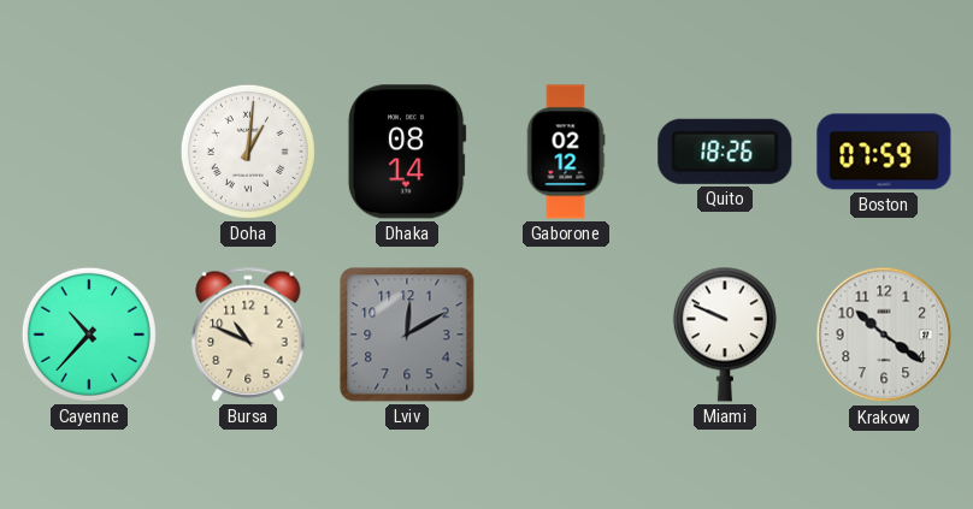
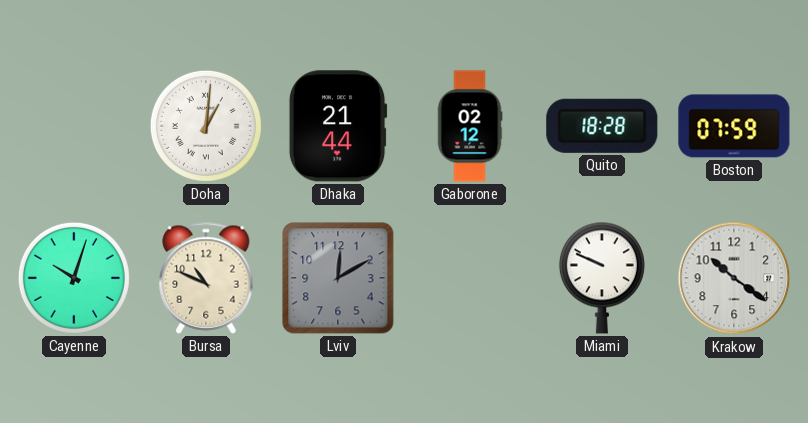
Dhaka: 08:14 -> 21:44 (338, 126)
Quito: 18:26 -> 18:28 (602, 126)
Cayenne: 10:37 -> 10:03 (74, 278)
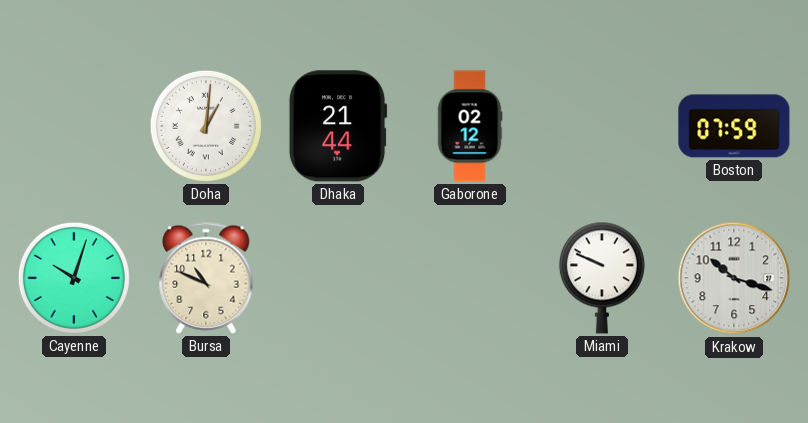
Quito: 18:28 -> none (602, 126)
Lviv: 12:10 -> none (338, 278)
Krakow: 10:21 -> 10:18 (734, 278)
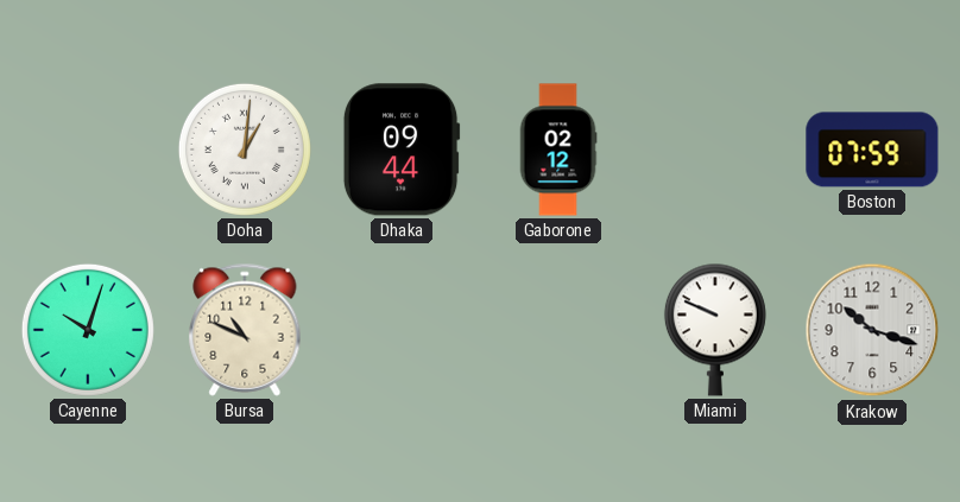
Dhaka: 21:44 -> 09:44 (402, 150)
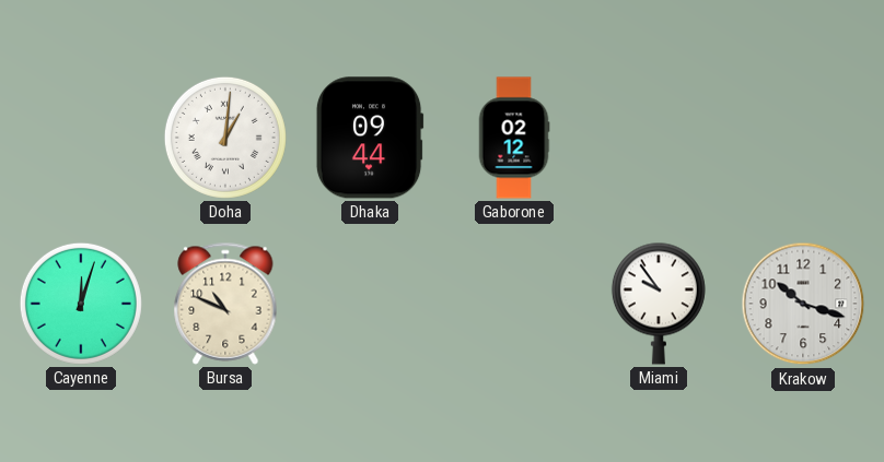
Boston: 07:59 -> none (872, 150)
Cayenne: 10:03 -> 12:03 (81, 304)
Miami: 9:49 -> 9:54 (659, 304)
